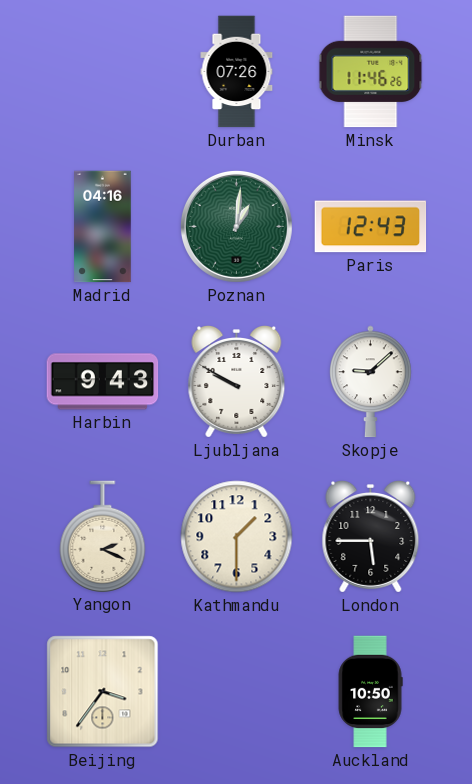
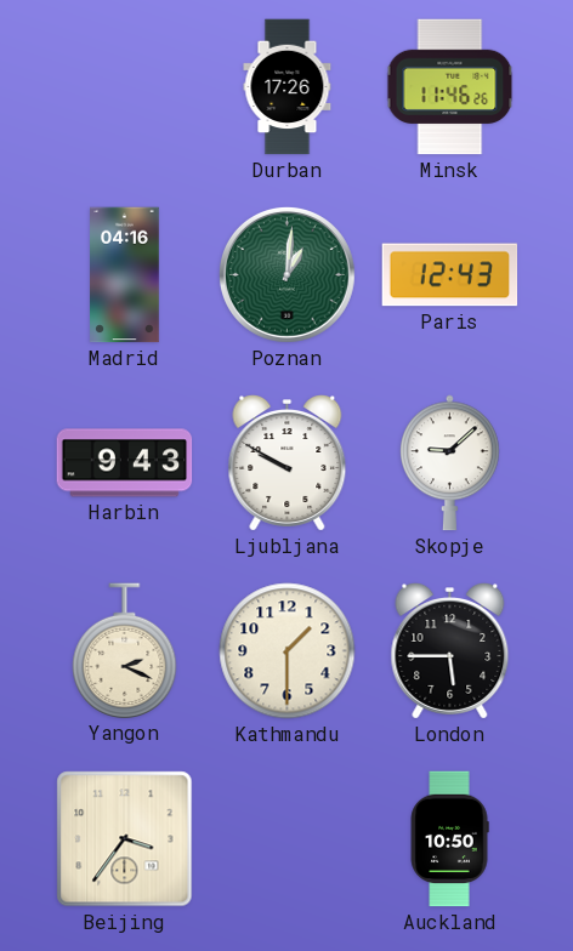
Durban: 07:26 -> 17:26 (288, 87)
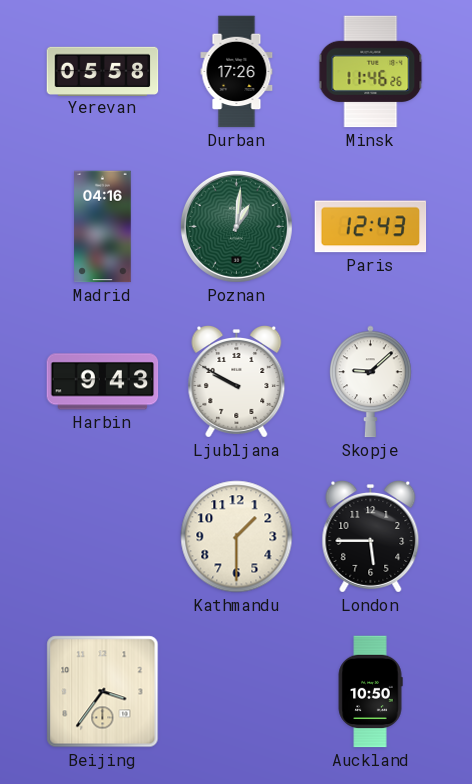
Yerevan: none -> 05:58 (103, 71)
Yangon: 2:19 -> none (125, 650)
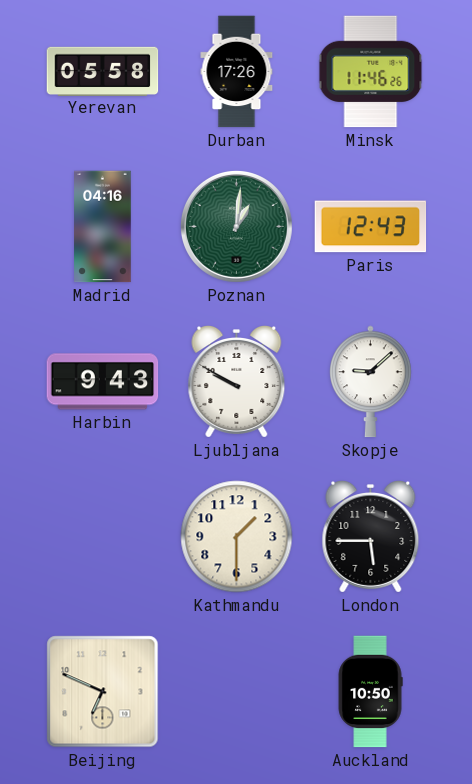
Beijing: 3:36 -> 6:49 (103, 692)
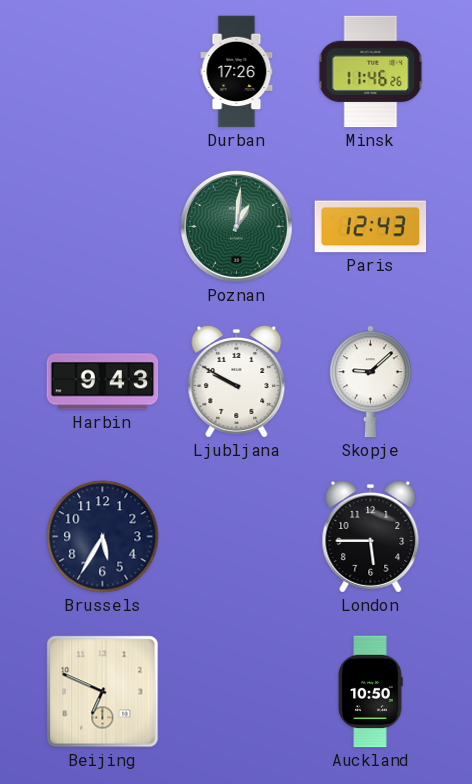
Yerevan: 05:58 -> none (103, 71)
Madrid: 04:16 -> none (103, 227)
Brussels: none -> 5:35 (103, 537)
Kathmandu: 1:30 -> none (237, 537)
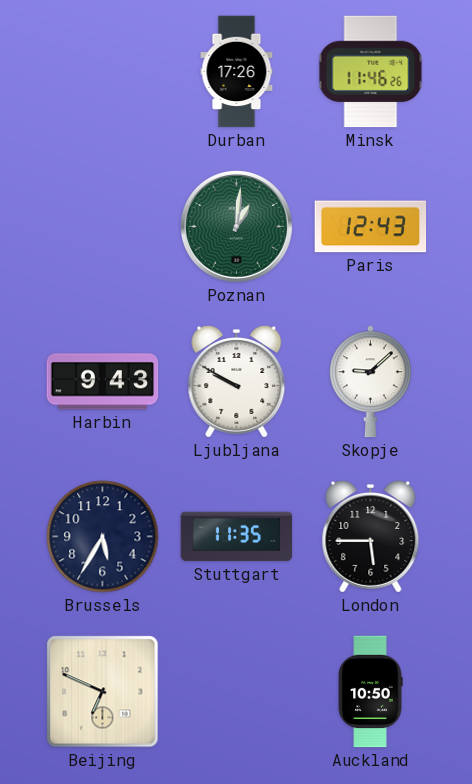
Stuttgart: none -> 11:35 (237, 537)
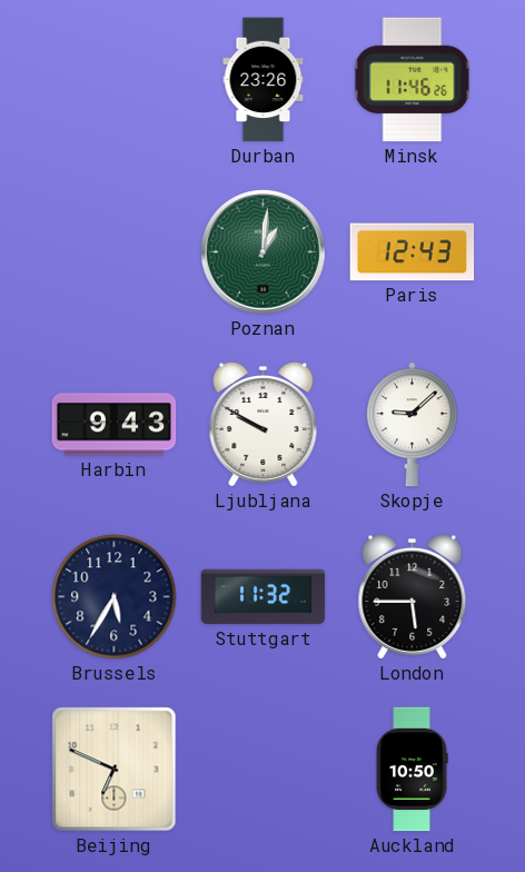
Durban: 17:26 -> 23:26 (264, 80)
Stuttgart: 11:35 -> 11:32 (264, 597)
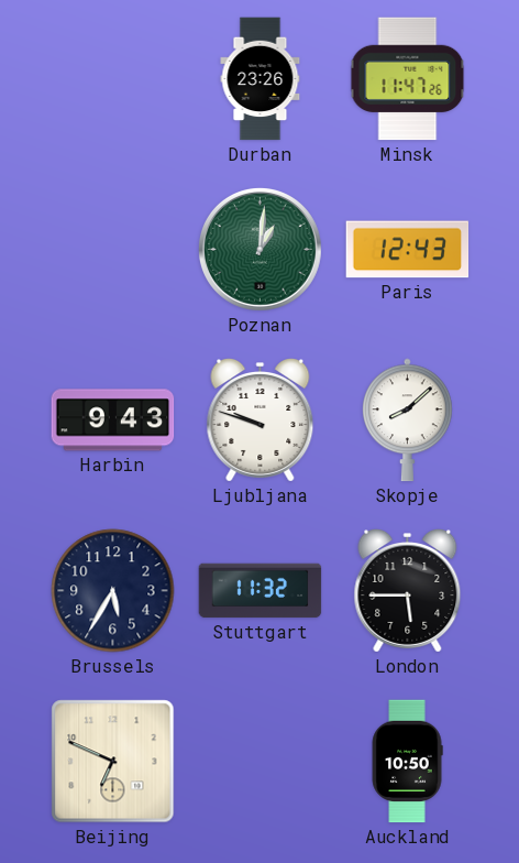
Minsk: 11:46 -> 11:47 (408, 79)
Ljubljana: 9:50 -> 9:48 (261, 420)
Skopje: 9:08 -> 8:08 (408, 420)
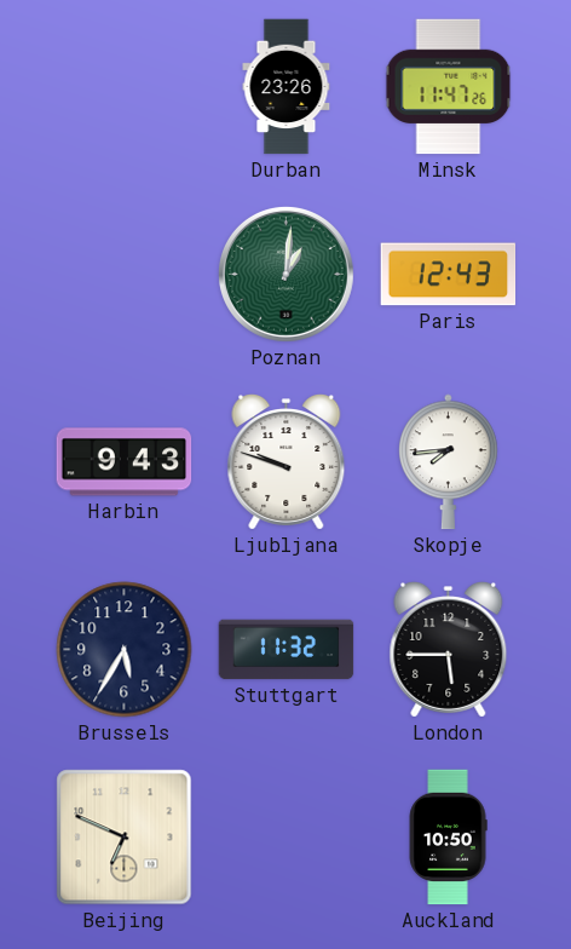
Skopje: 8:08 -> 7:44 (449, 462)
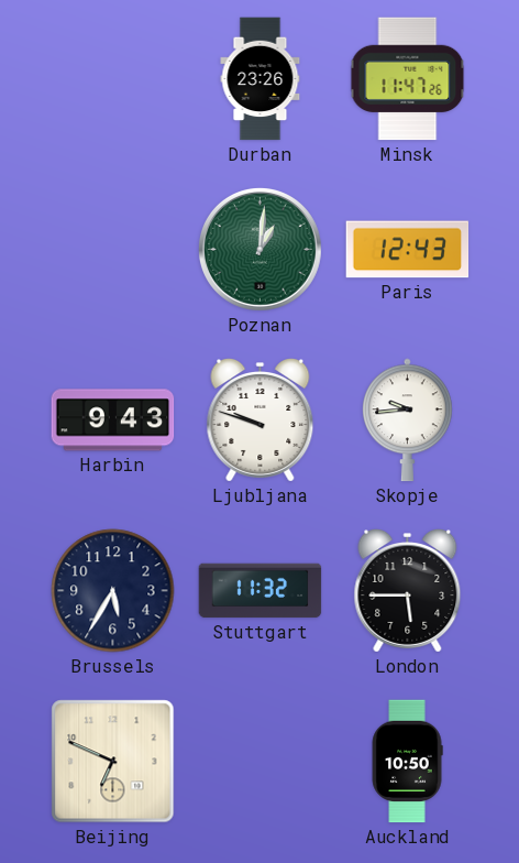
Skopje: 7:44 -> 9:44 (408, 420)
